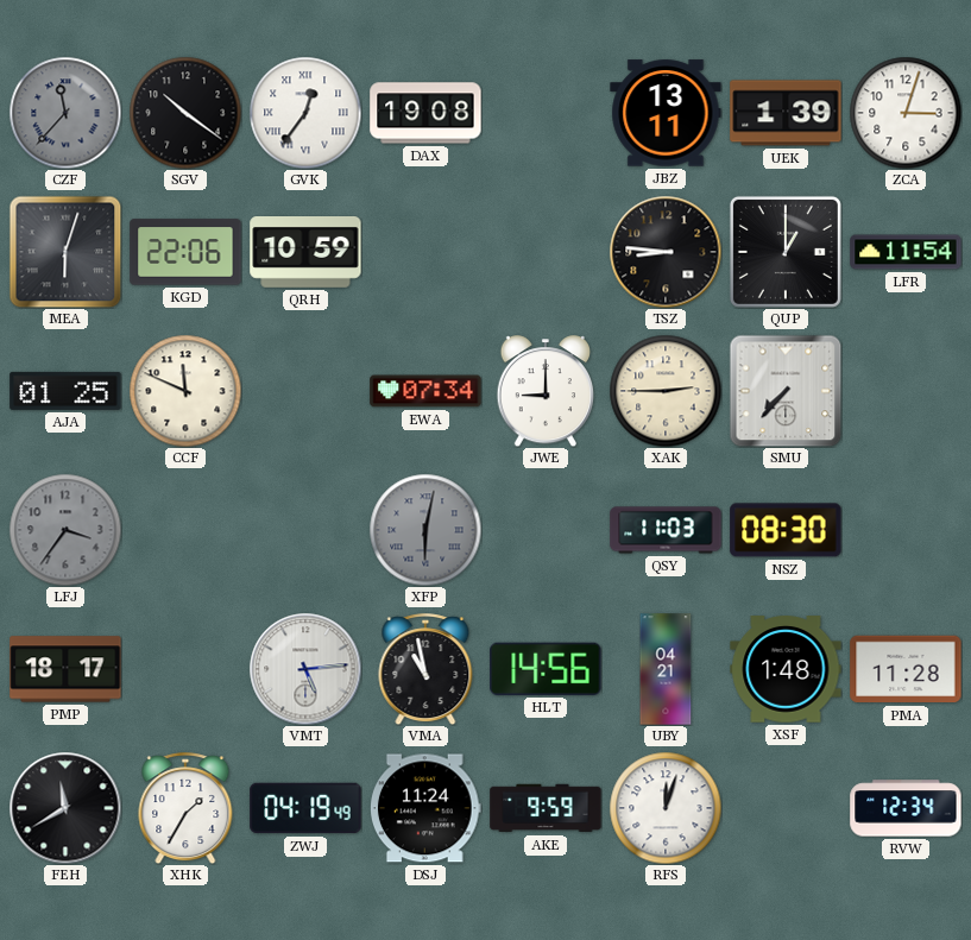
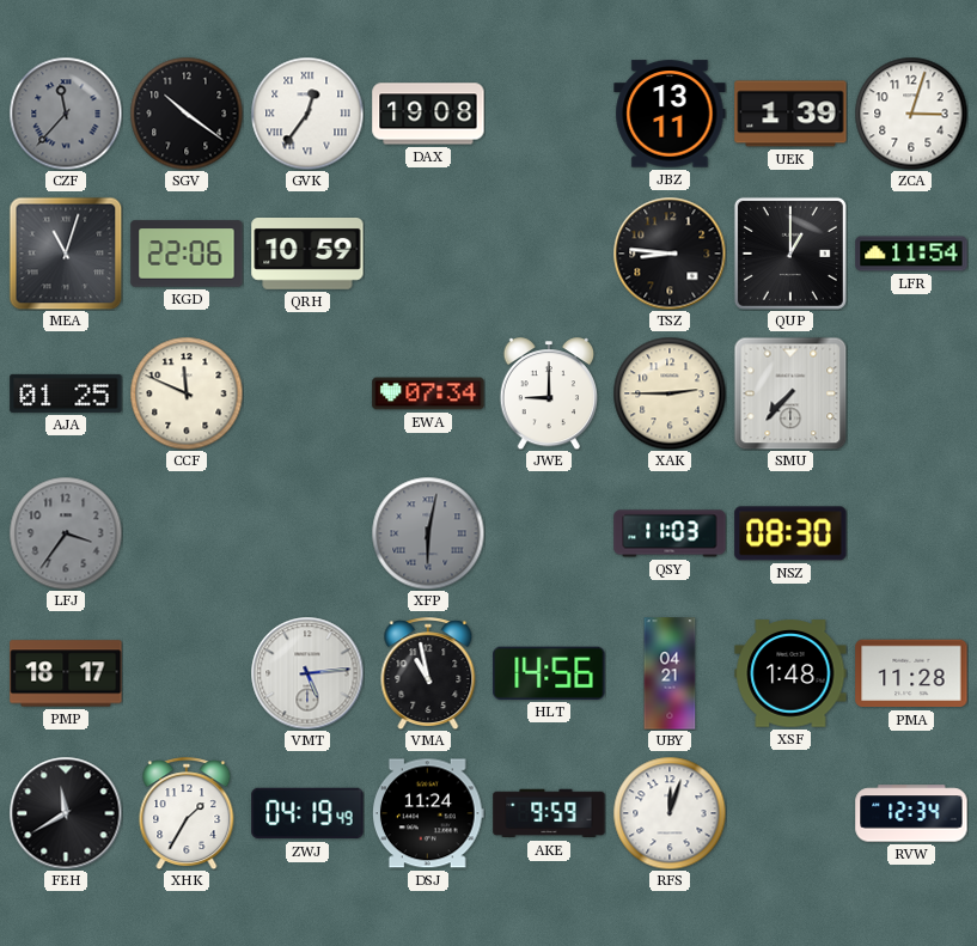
MEA: 6:03 -> 11:03 (66, 254)
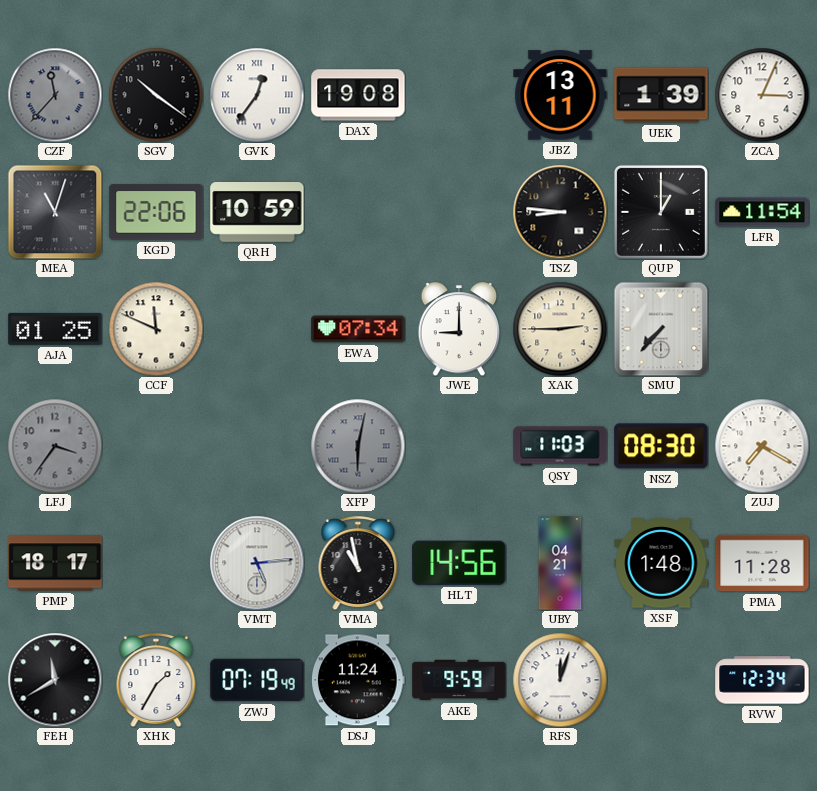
ZCA: 3:03 -> 3:04 (762, 95)
ZUJ: none -> 7:20 (762, 446)
ZWJ: 04:19 -> 07:19 (257, 680)
